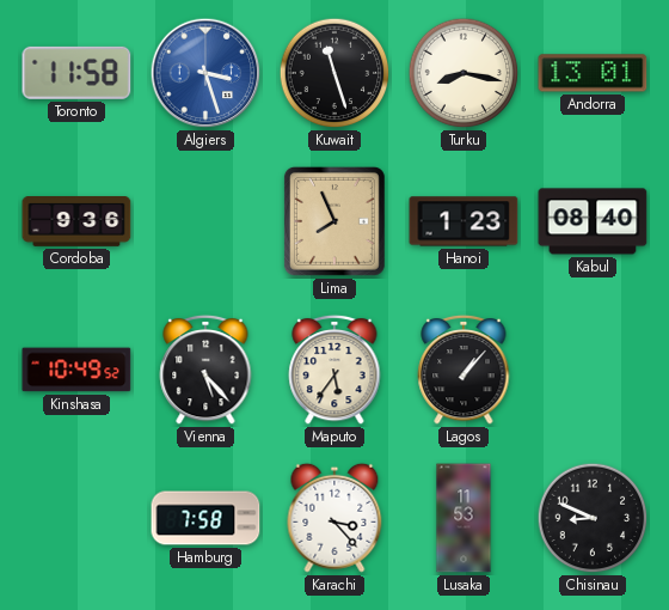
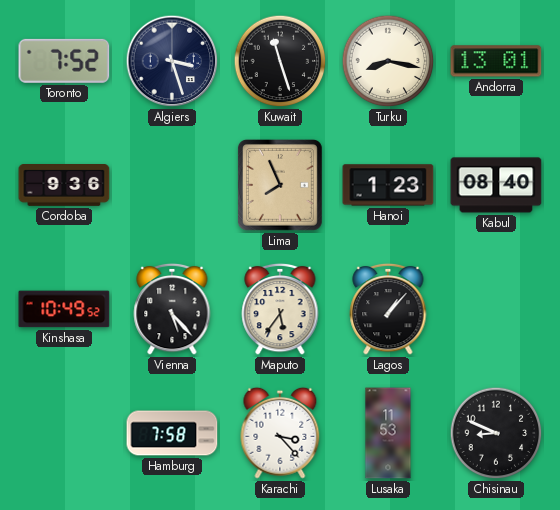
Toronto: 11:58 -> 7:52 (64, 61)
Algiers dial: blue -> navy (172, 61)
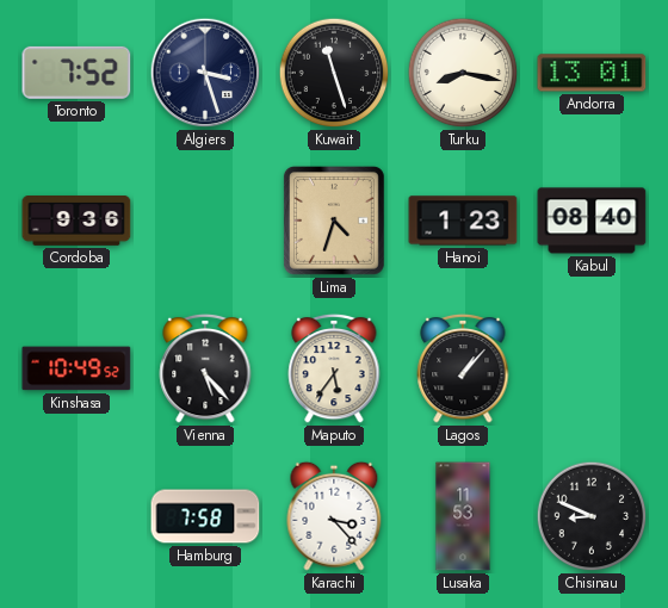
Lima: 7:56 -> 4:33 (334, 221)
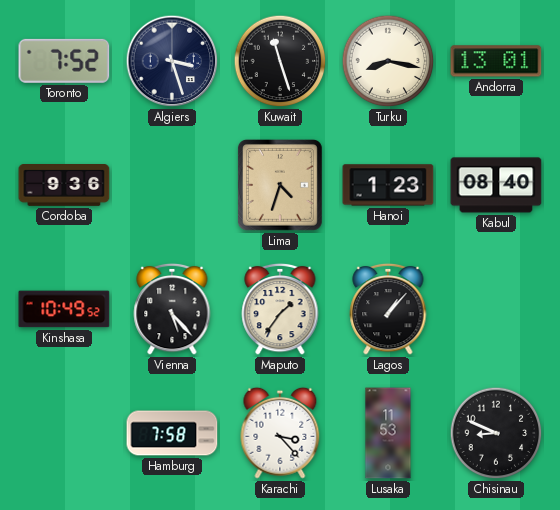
Maputo: 5:36 -> 1:36 (280, 309)
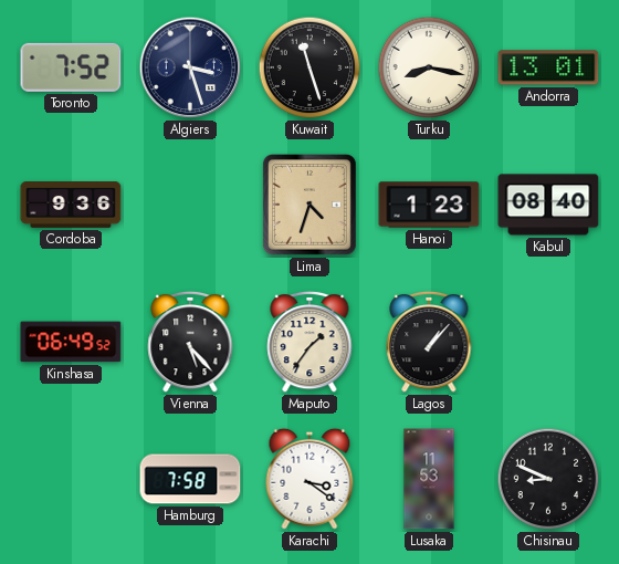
Kinshasa: 10:49 -> 06:49 (71, 342)
Karachi: 3:23 -> 3:21 (309, 479)
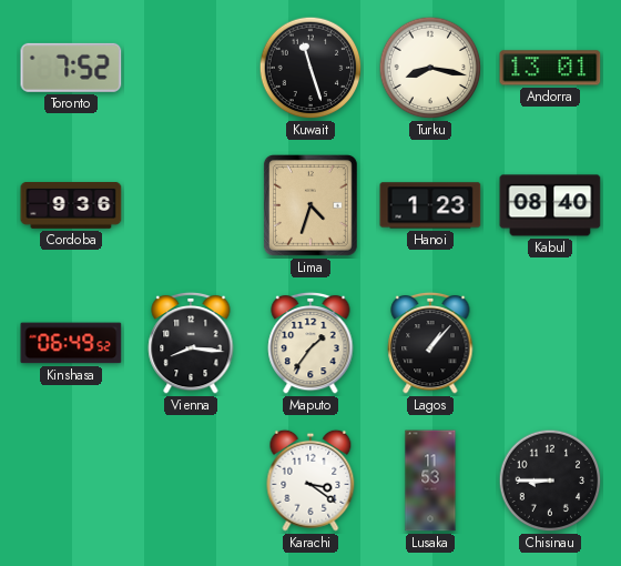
Algiers: 3:27 -> none (190, 67)
Vienna: 5:23 -> 8:16 (191, 343)
Hamburg: 7:58 -> none (190, 479)
Chisinau: 8:49 -> 8:45 (550, 481)
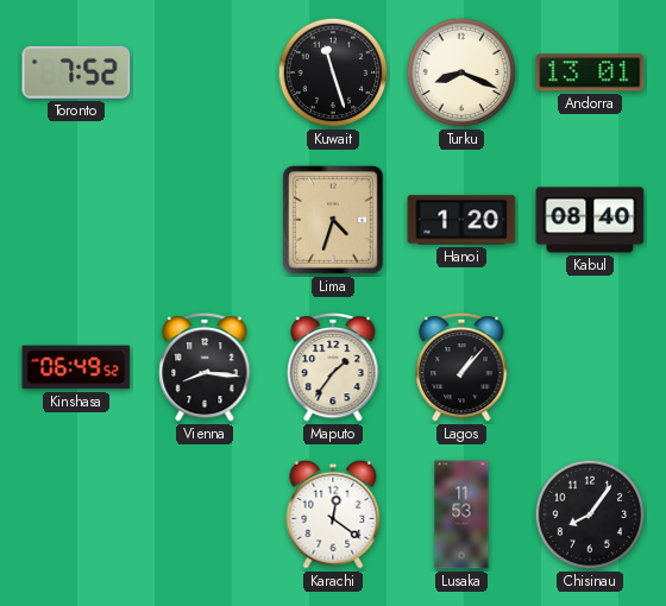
Turku: 8:17 -> 8:19 (461, 72)
Cordoba: 9:36 -> none (71, 206)
Hanoi: 1:23 -> 1:20 (461, 220)
Karachi: 3:21 -> 12:21 (333, 515)
Chisinau: 8:45 -> 8:06 (590, 515)
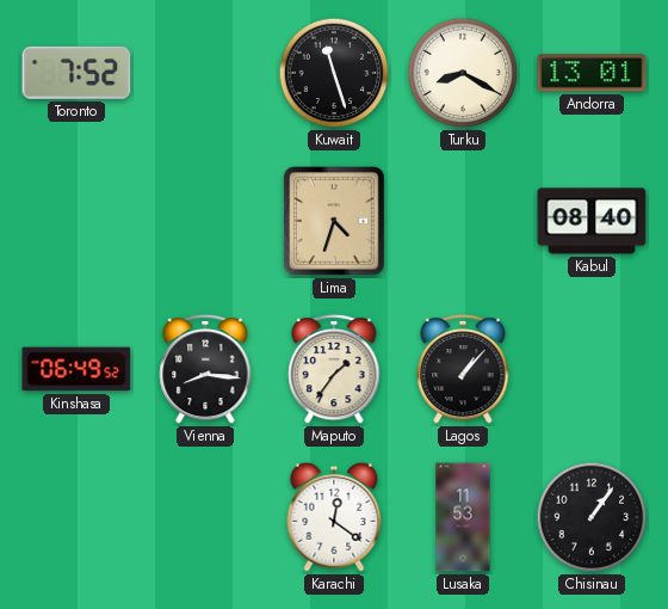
Turku: 8:19 -> 8:20 (463, 73)
Hanoi: 1:20 -> none (461, 220)
Chisinau: 8:06 -> 1:06 (592, 517)
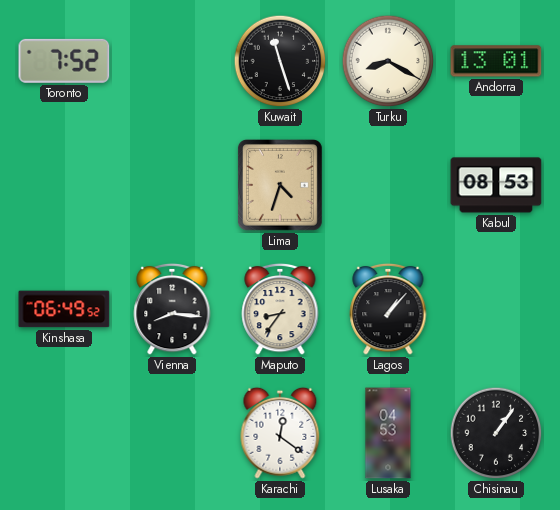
Kabul: 08:40 -> 08:53 (496, 185)
Maputo: 1:36 -> 8:36 (280, 309)
Lusaka: 11:53 -> 04:53 (388, 433)
